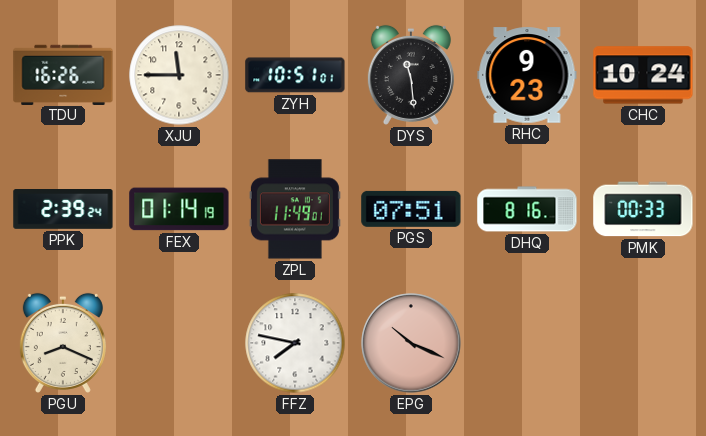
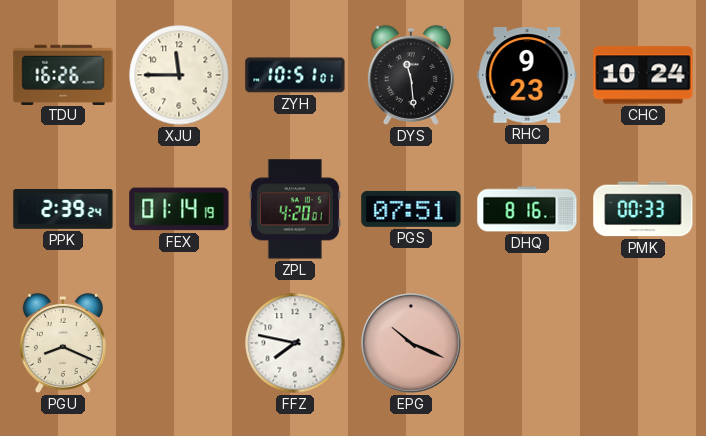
ZPL: 11:49 -> 4:20 (295, 209)
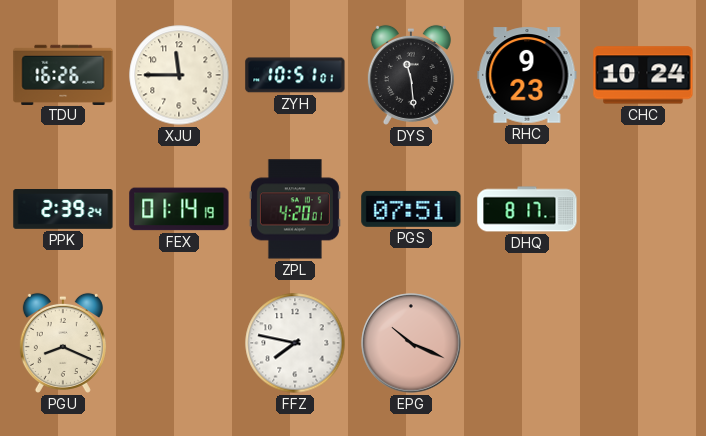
DHQ: 8:16 -> 8:17 (527, 209)
PMK: 00:33 -> none (643, 209)
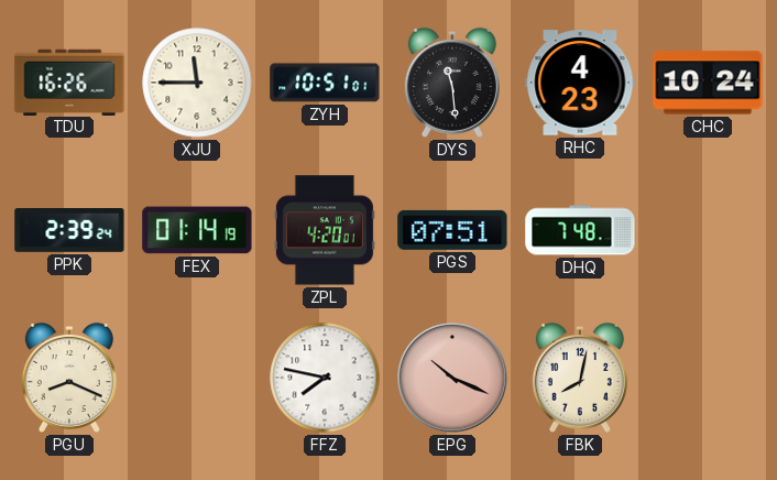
RHC: 9:23 -> 4:23 (580, 83)
DHQ: 8:17 -> 7:48 (580, 230)
FBK: none -> 8:02 (580, 378)
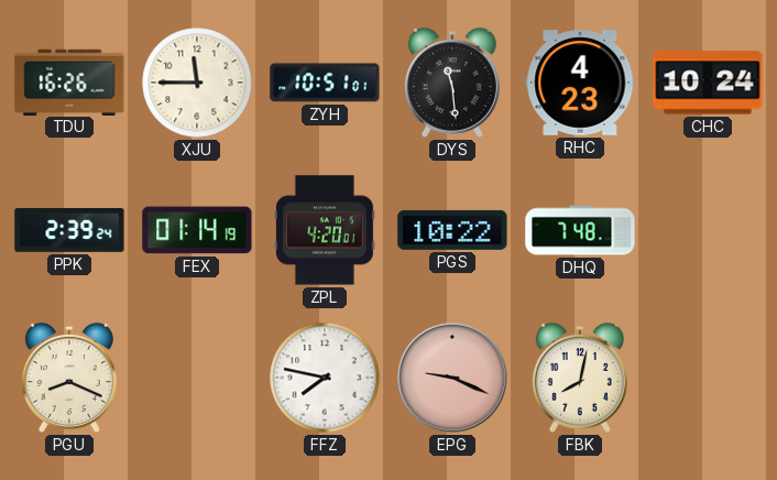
PGS: 07:51 -> 10:22 (452, 230)
EPG: 10:19 -> 9:19 (452, 378)
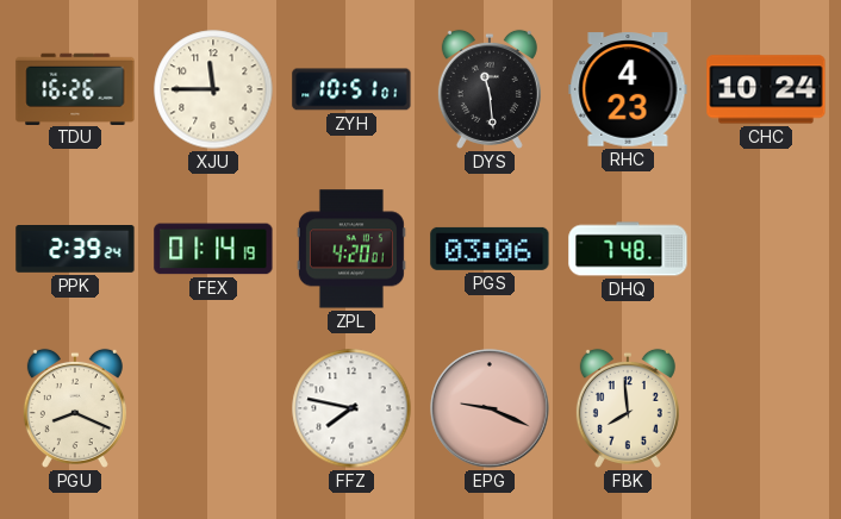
PGS: 10:22 -> 03:06 (490, 249)
FBK: 8:02 -> 7:59 (628, 408)
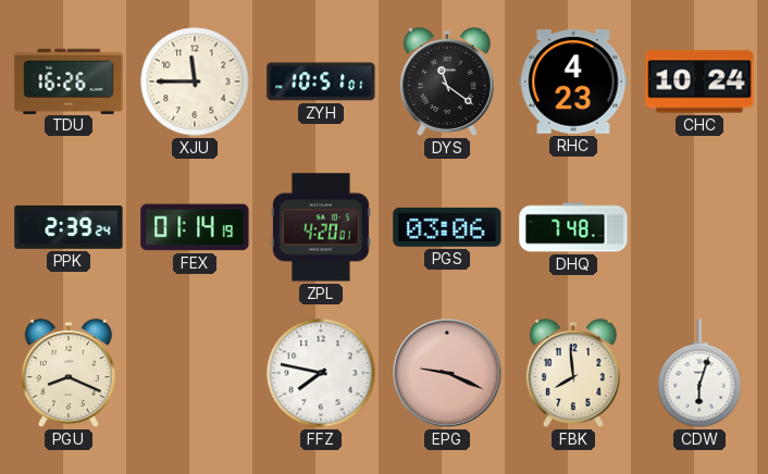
DYS: 11:29 -> 11:21 (447, 82)
CDW: none -> 6:03 (699, 373)
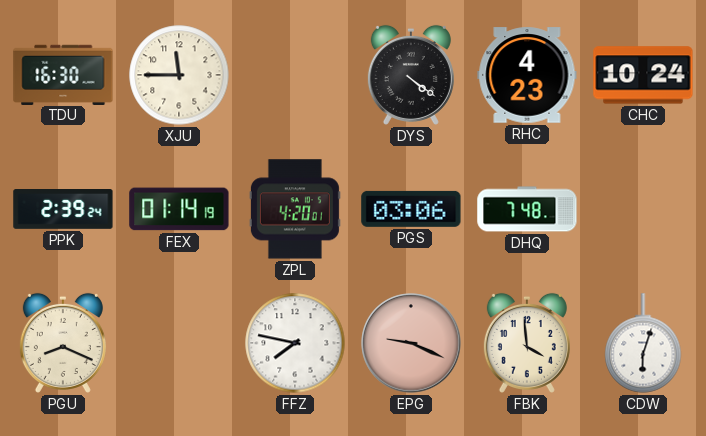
TDU: 16:26 -> 16:30 (63, 74)
ZYH: 10:51 -> none (321, 82)
DYS: 11:21 -> 4:21 (411, 75)
FBK: 7:59 -> 3:59 (527, 343)
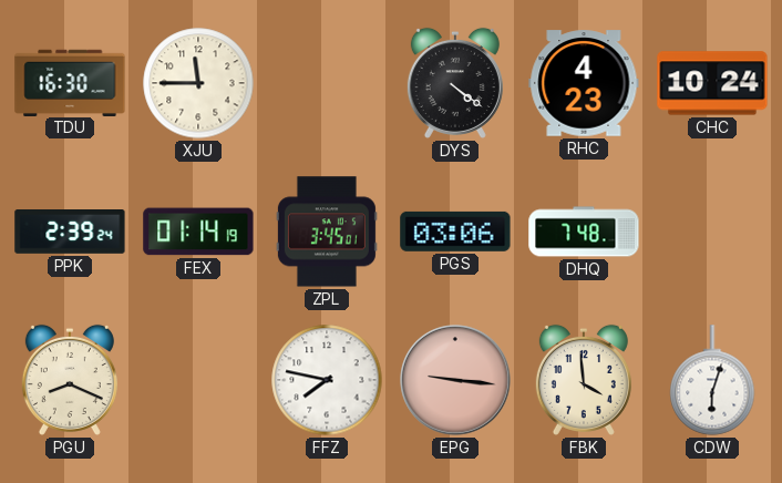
ZPL: 4:20 -> 3:45 (327, 232)
EPG: 9:19 -> 9:16 (455, 380)
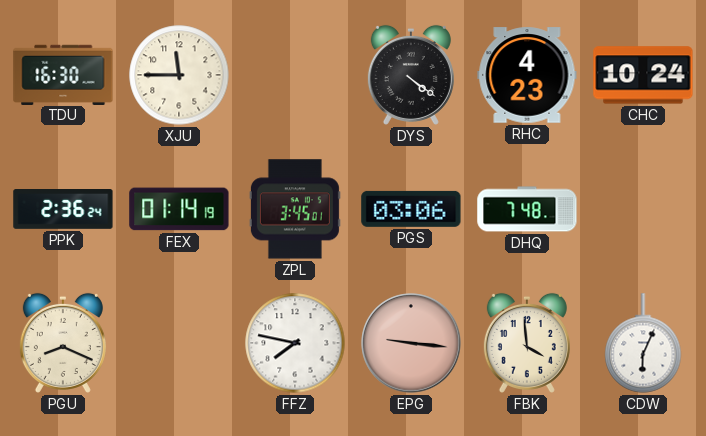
PPK: 2:39 -> 2:36 (63, 210)
CDW: 6:03 -> 6:04 (643, 343)
